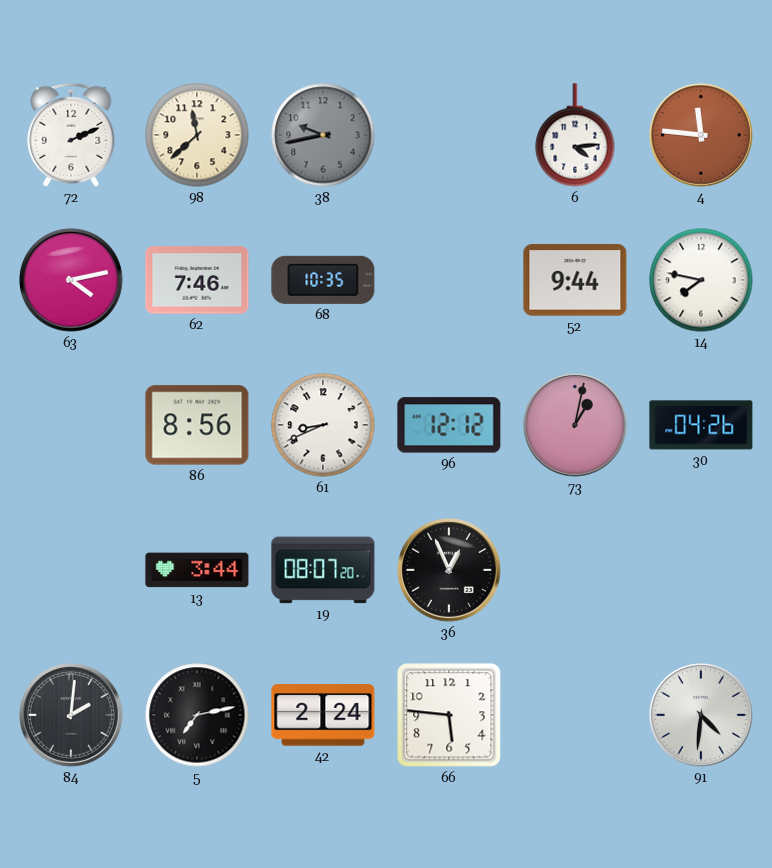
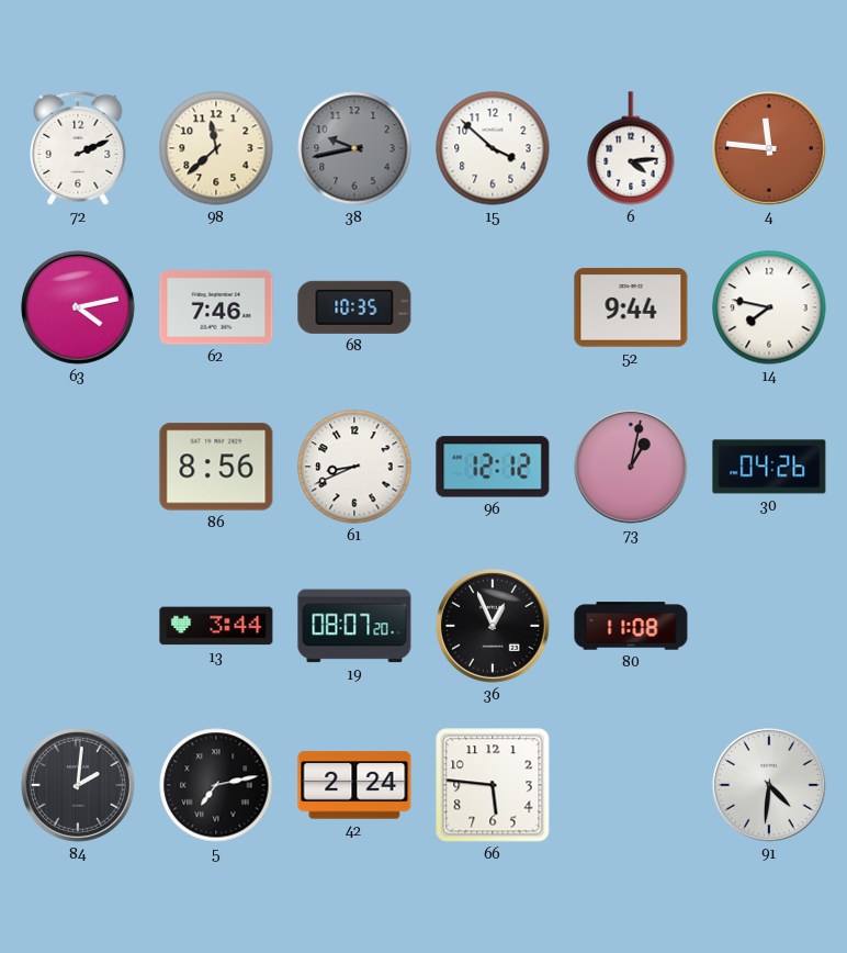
15: none -> 3:52 (493, 148)
80: none -> 11:08 (631, 626)
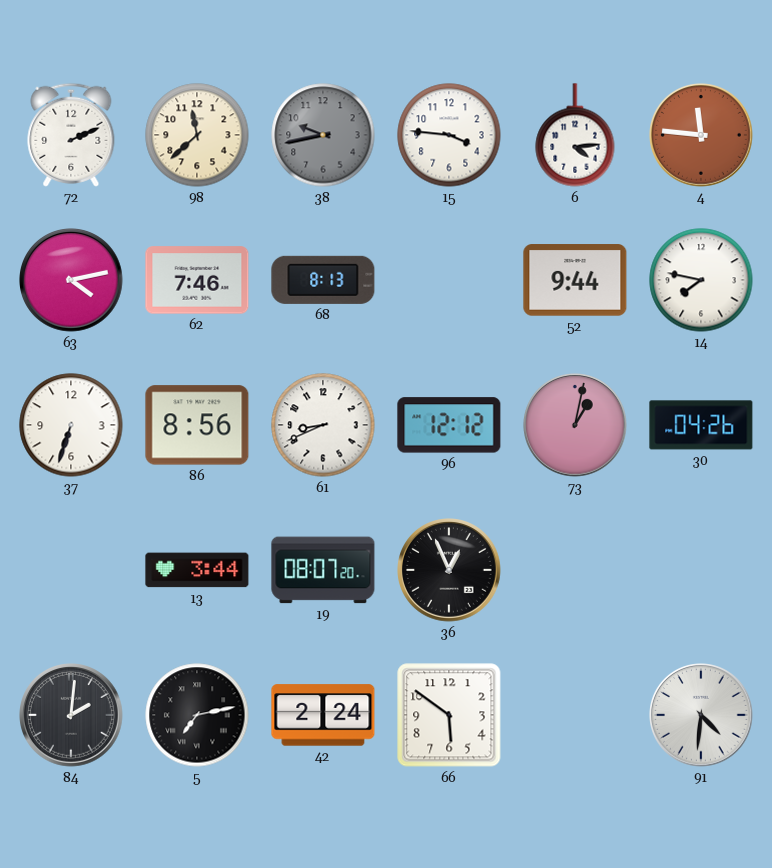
15: 3:52 -> 3:46 (449, 135)
68: 10:35 -> 8:13 (323, 280)
37: none -> 6:33 (71, 425)
80: 11:08 -> none (631, 626)
66: 5:46 -> 5:51 (449, 715)
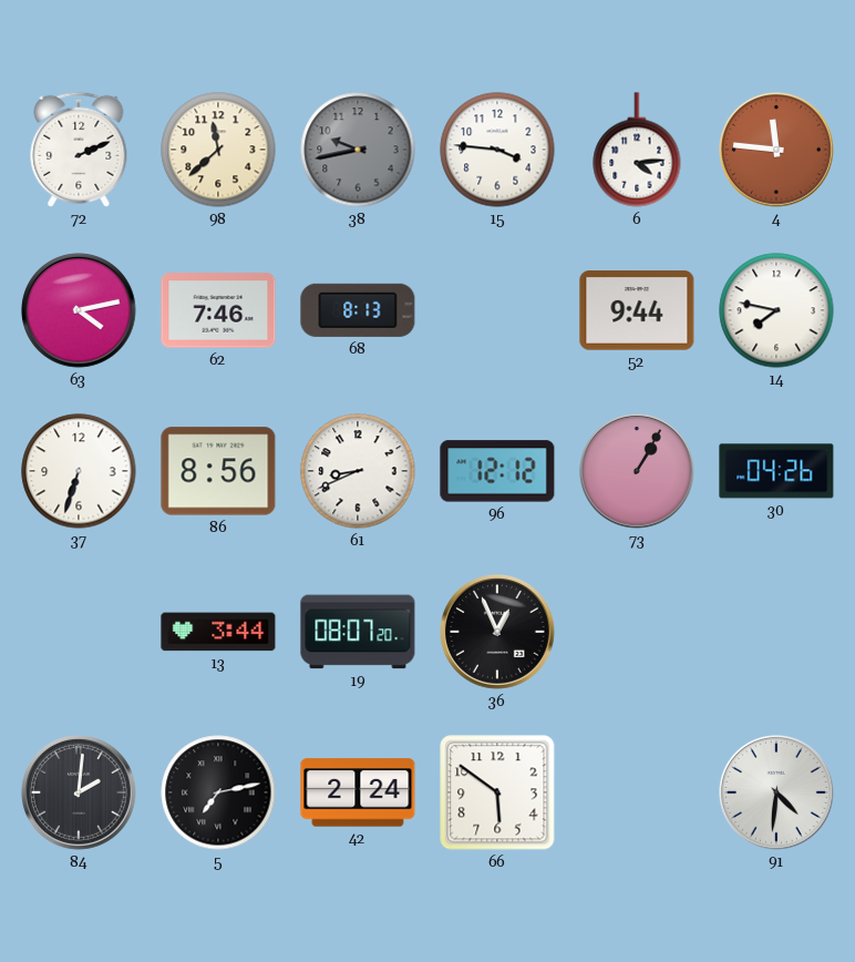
73: 1:02 -> 1:05 (638, 472)
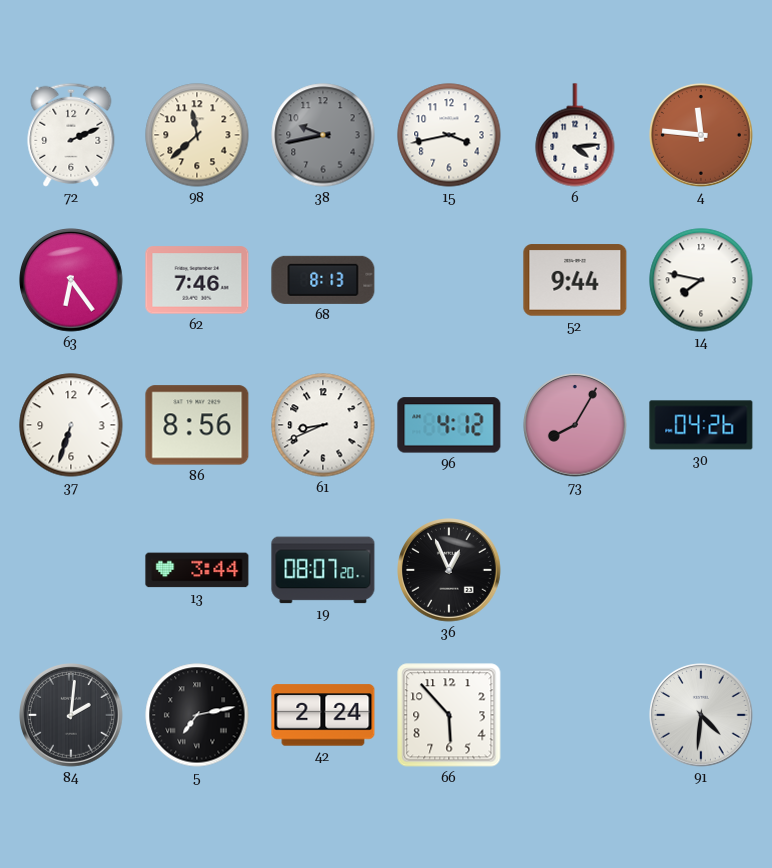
15: 3:46 -> 3:43 (449, 135)
63: 4:13 -> 6:24 (72, 281)
96: 12:12 -> 4:12 (449, 425)
73: 1:05 -> 8:05 (576, 426)
66: 5:51 -> 5:53 (449, 715)
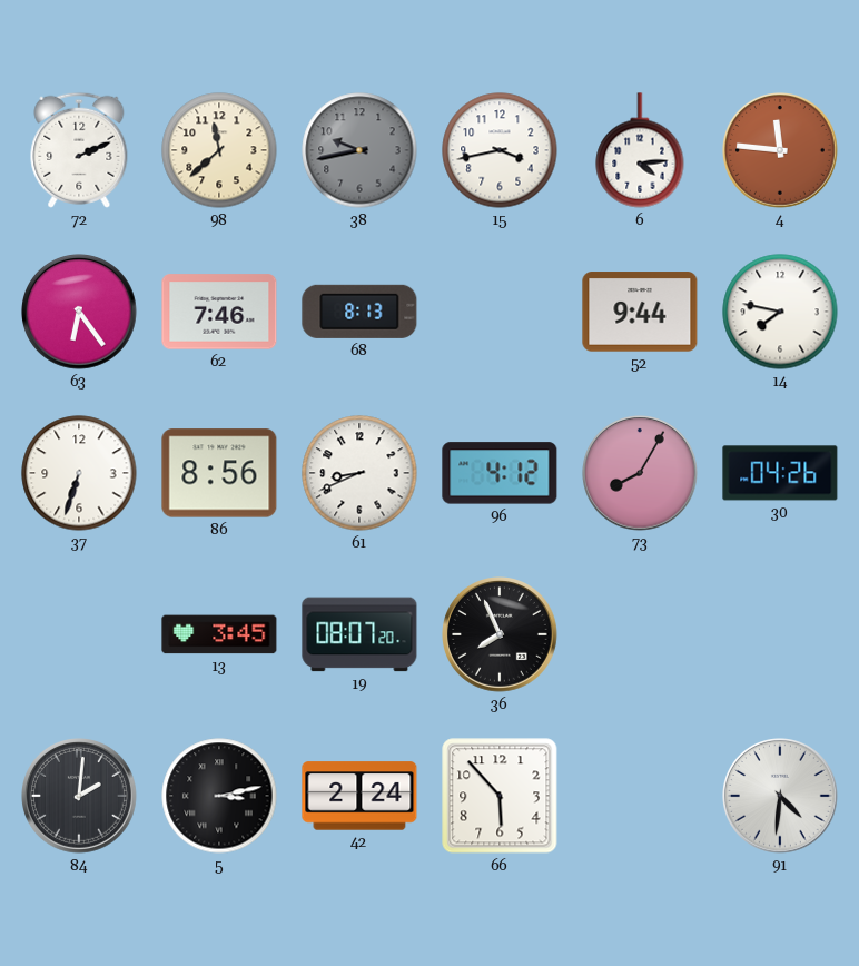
13: 3:44 -> 3:45 (219, 634)
36: 12:56 -> 7:56 (501, 635)
5: 7:13 -> 3:13 (219, 796)
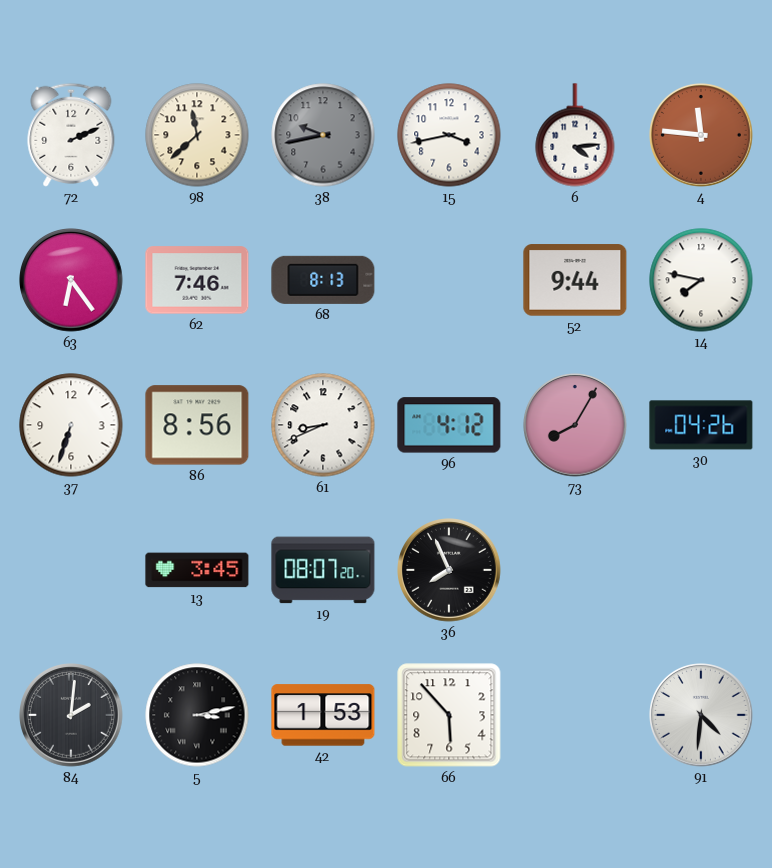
42: 2:24 -> 1:53 (323, 715)
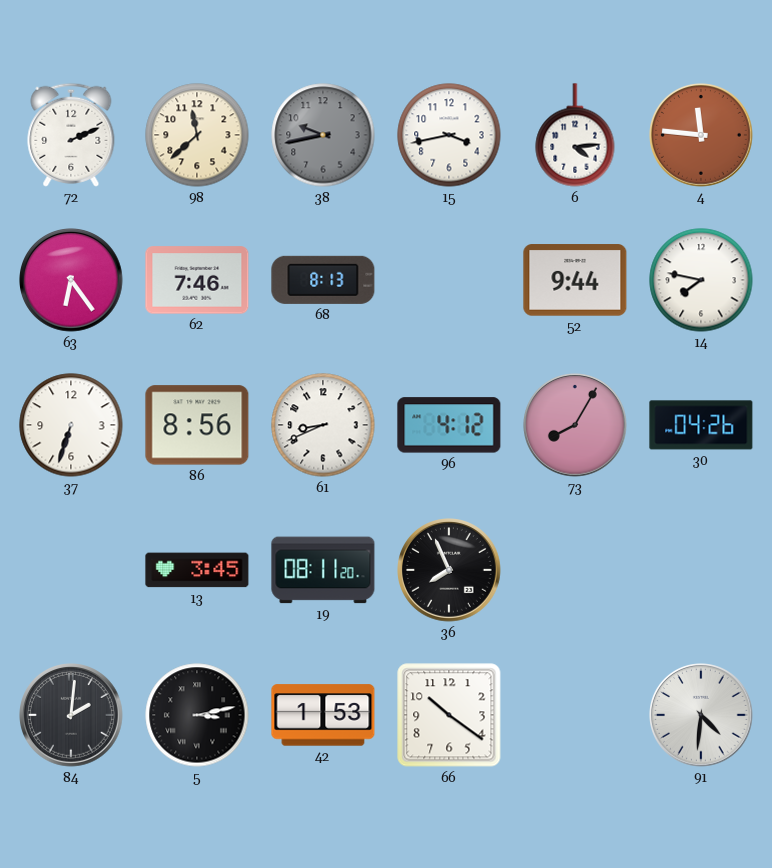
19: 08:07 -> 08:11 (323, 570)
66: 5:53 -> 10:21 (449, 715)
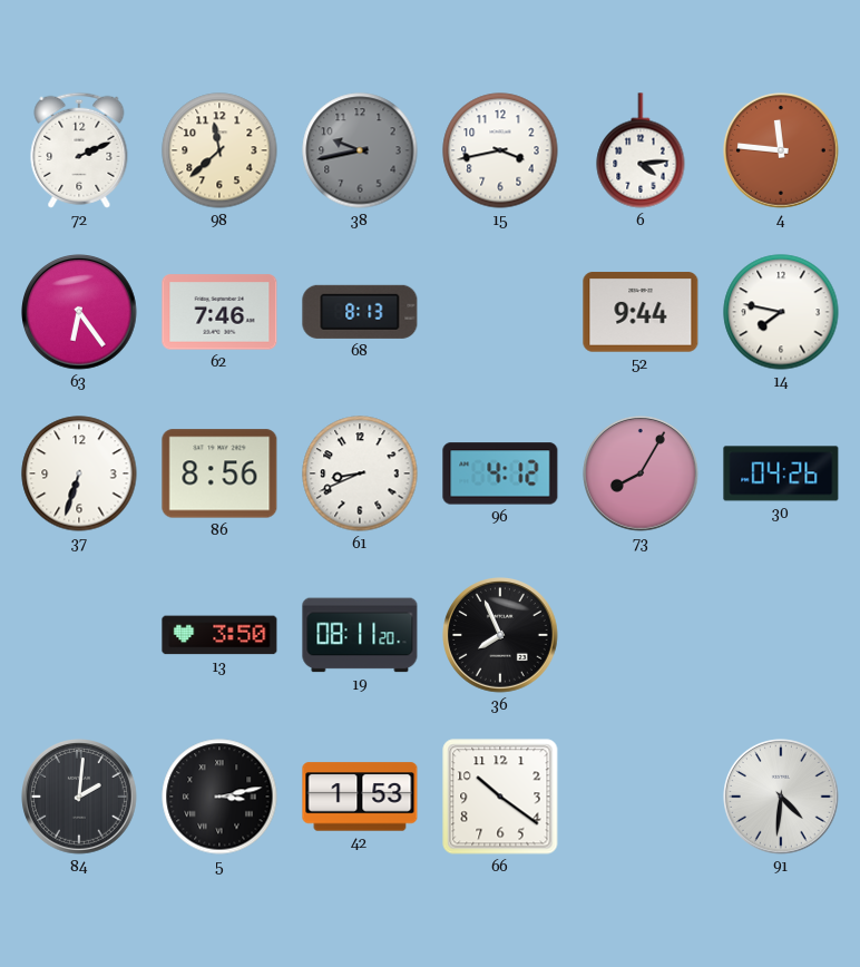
13: 3:45 -> 3:50 (219, 635)
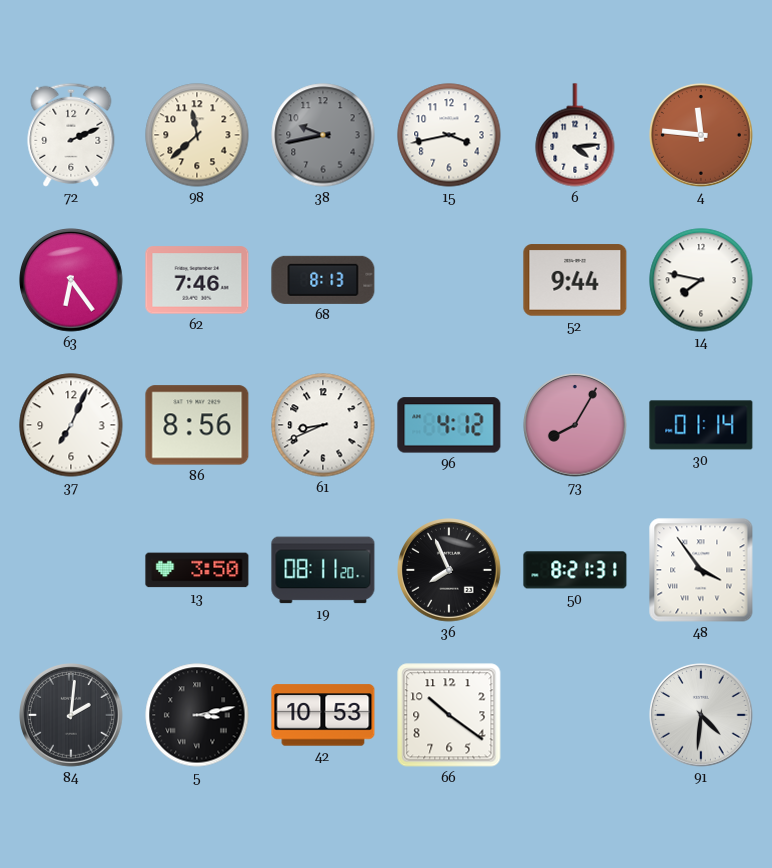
37: 6:33 -> 7:04 (71, 425)
30: 04:26 -> 01:14 (701, 425)
50: none -> 8:21 (575, 570)
48: none -> 3:54 (701, 570)
42: 1:53 -> 10:53 (323, 715)
